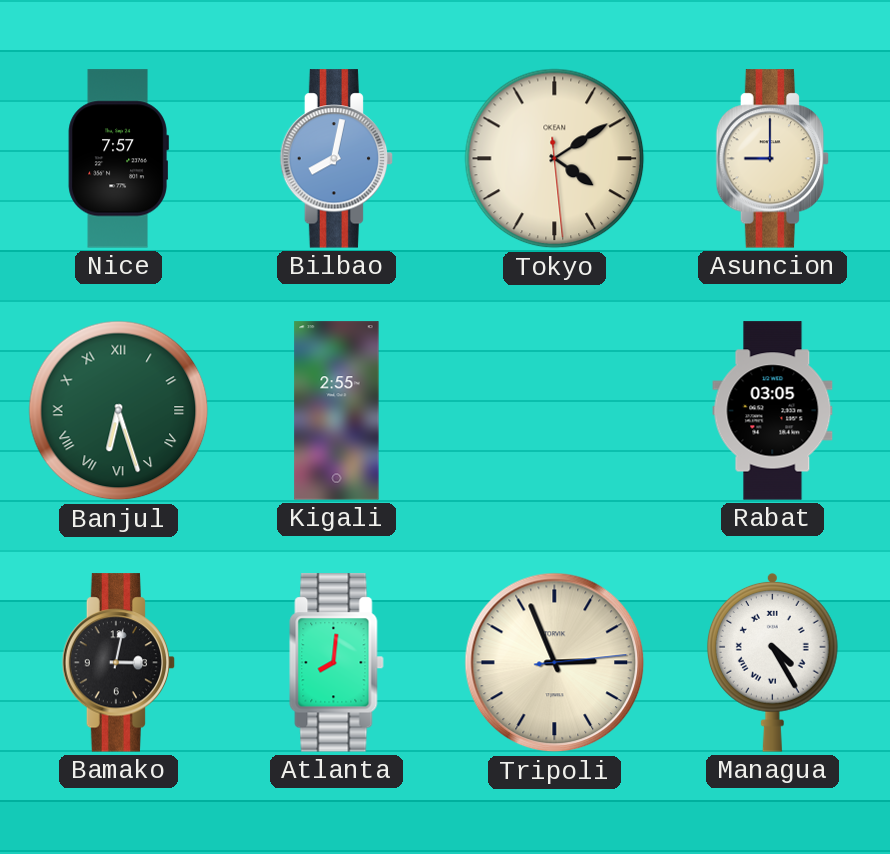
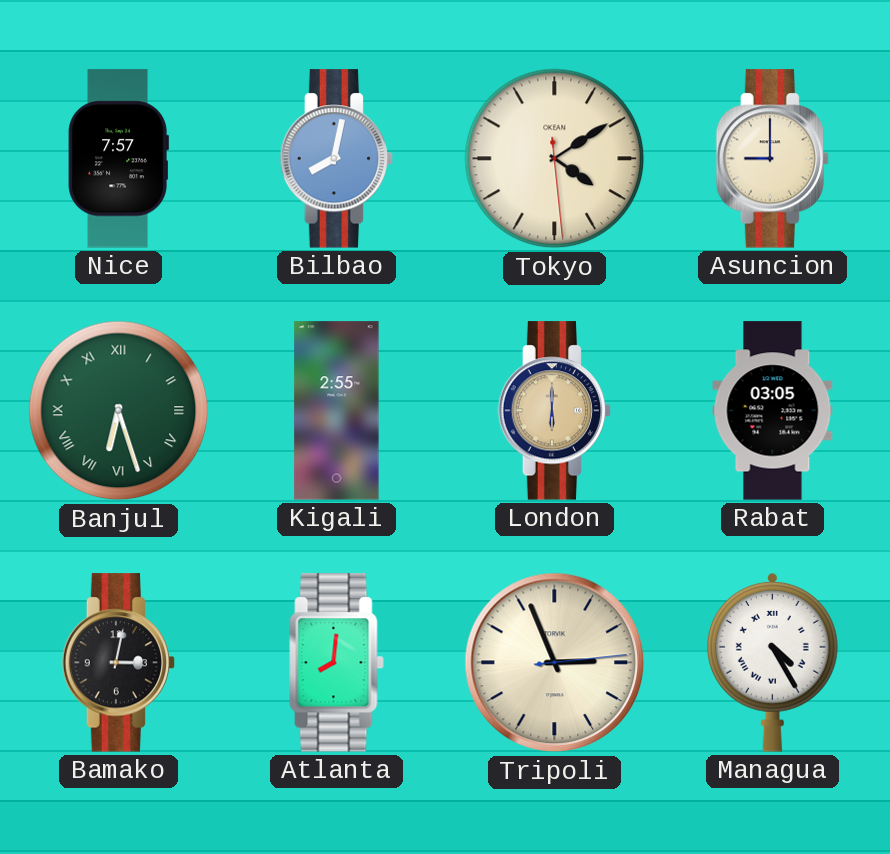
London: none -> 6:00 (555, 411)
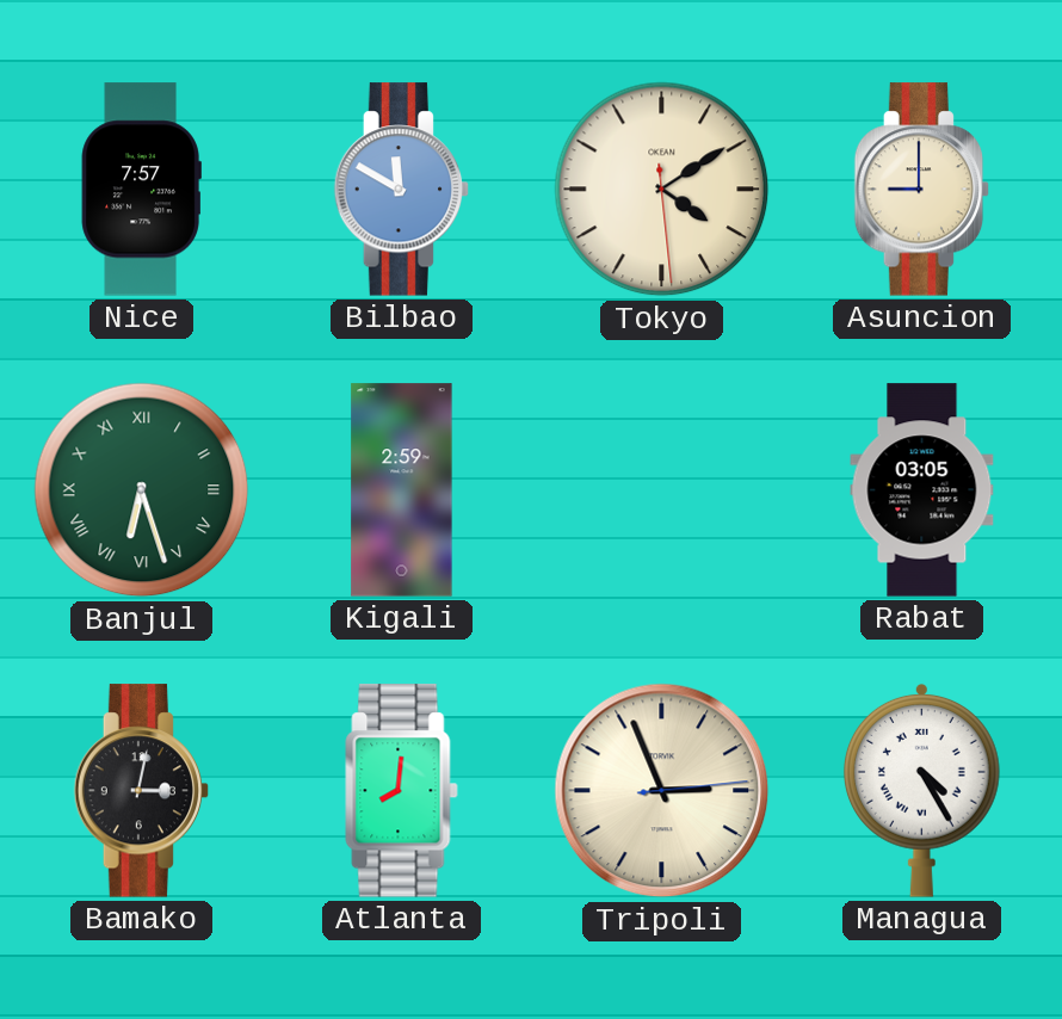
Bilbao: 8:02 -> 11:50 (402, 190)
Kigali: 2:55 -> 2:59 (402, 490)
London: 6:00 -> none (555, 411)
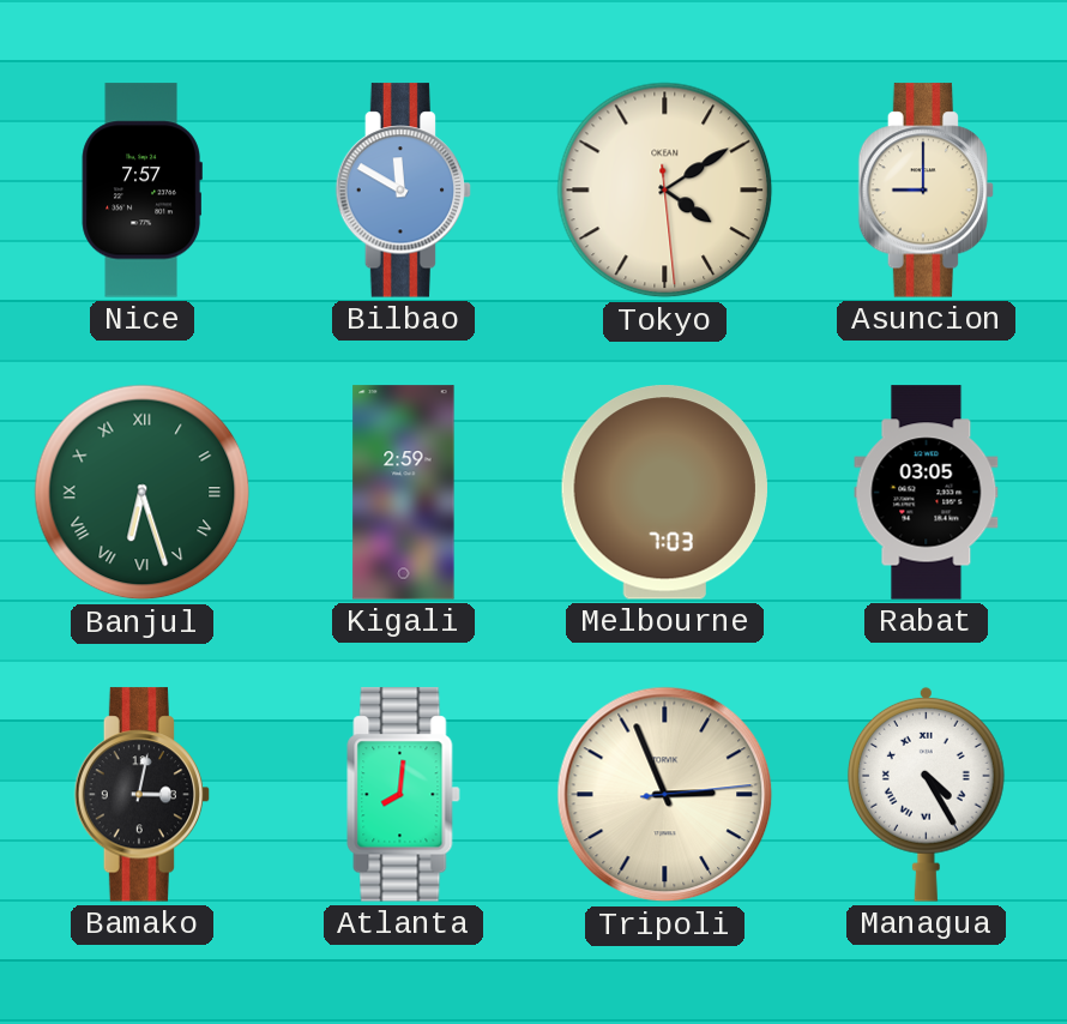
Melbourne: none -> 7:03 (664, 493)
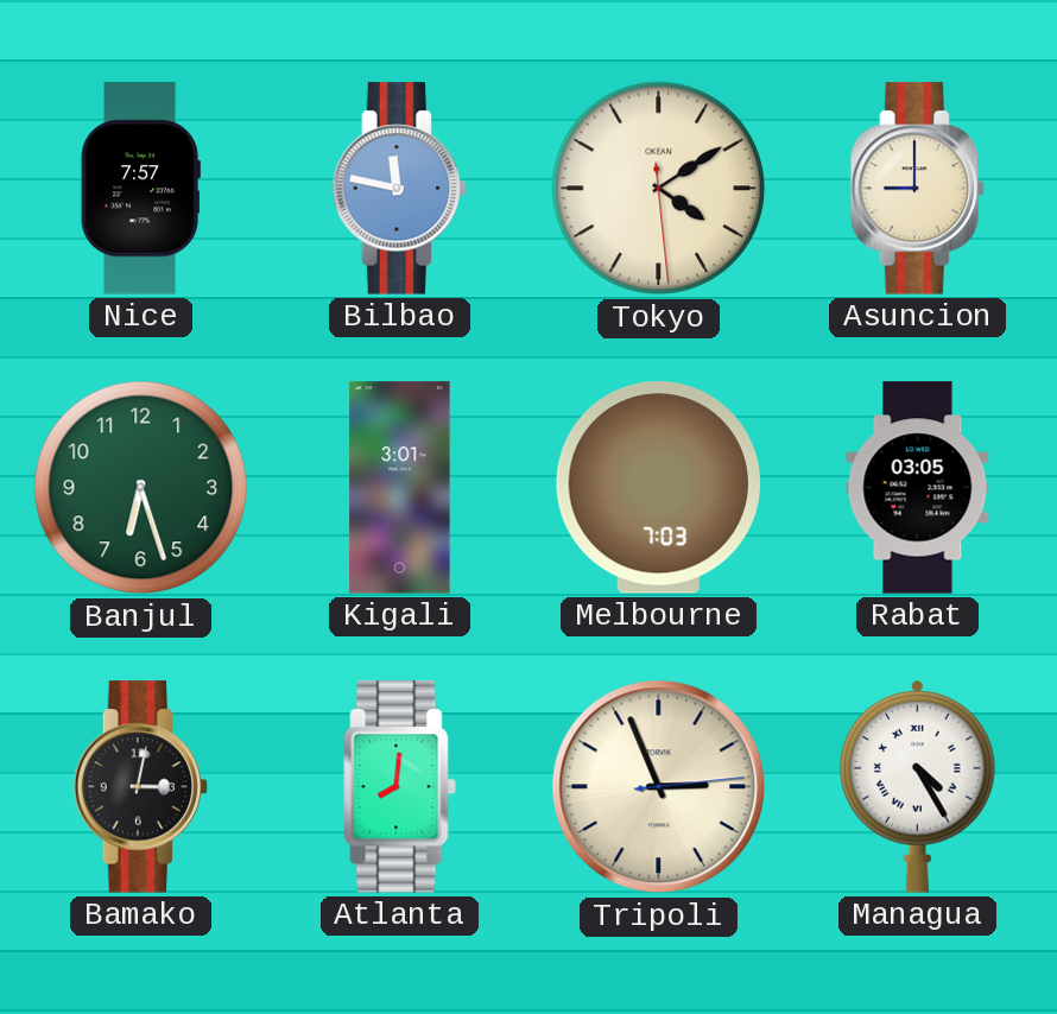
Bilbao: 11:50 -> 11:47 (400, 189)
Banjul numerals: Roman -> Arabic (141, 488)
Kigali: 2:59 -> 3:01 (400, 488)
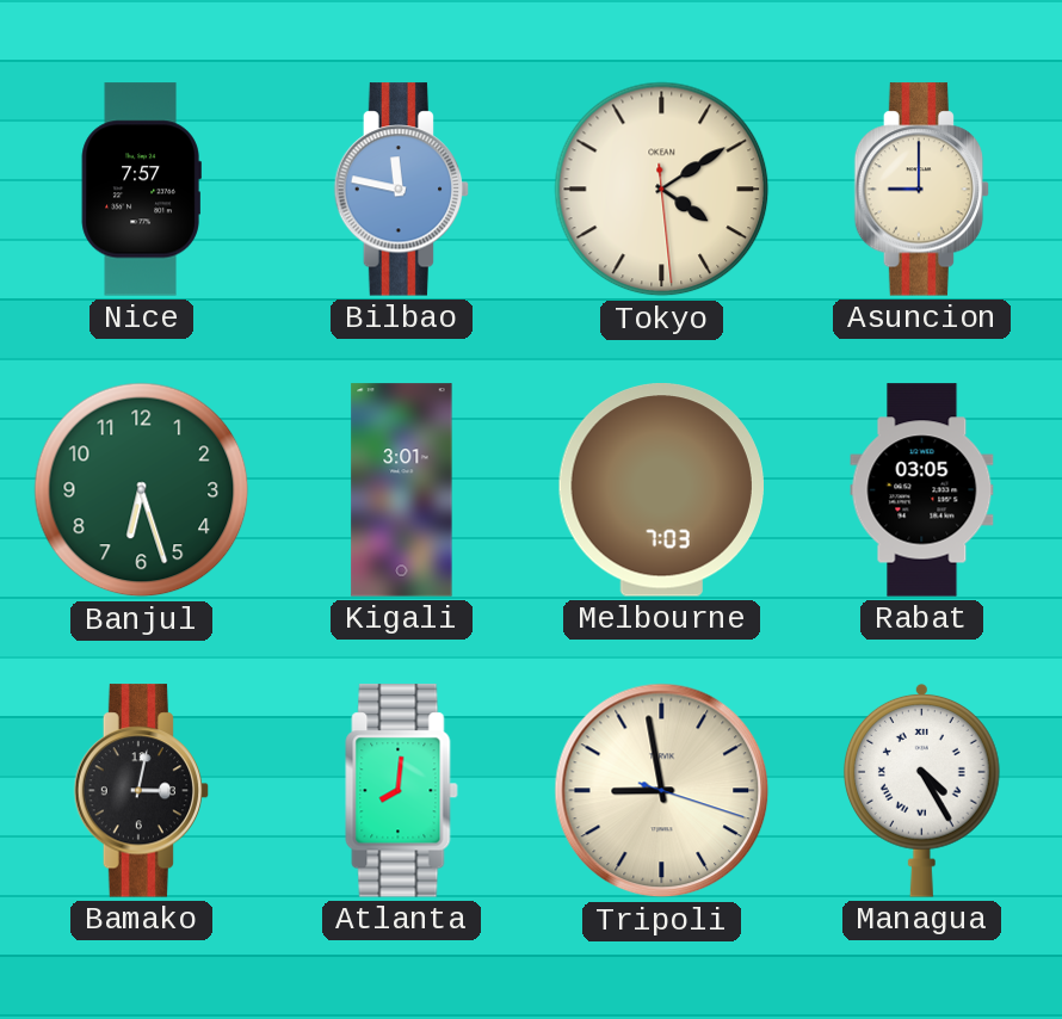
Tripoli: 2:56 -> 8:58 (662, 791)
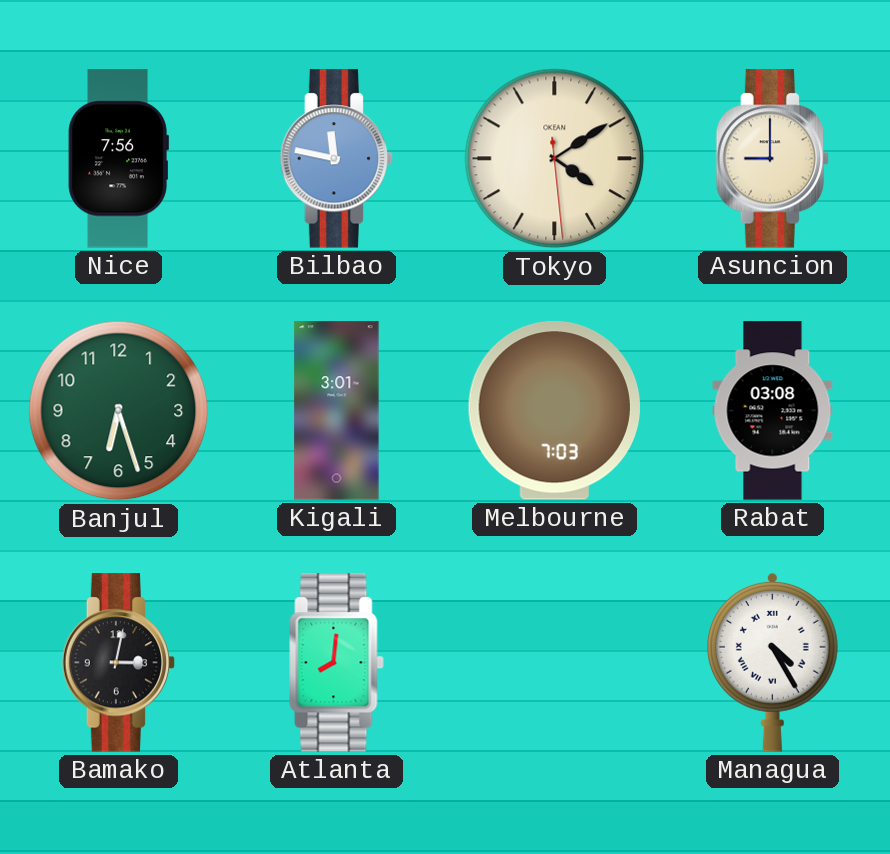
Nice: 7:57 -> 7:56 (118, 159)
Rabat: 03:05 -> 03:08 (773, 411)
Tripoli: 8:58 -> none (662, 791)
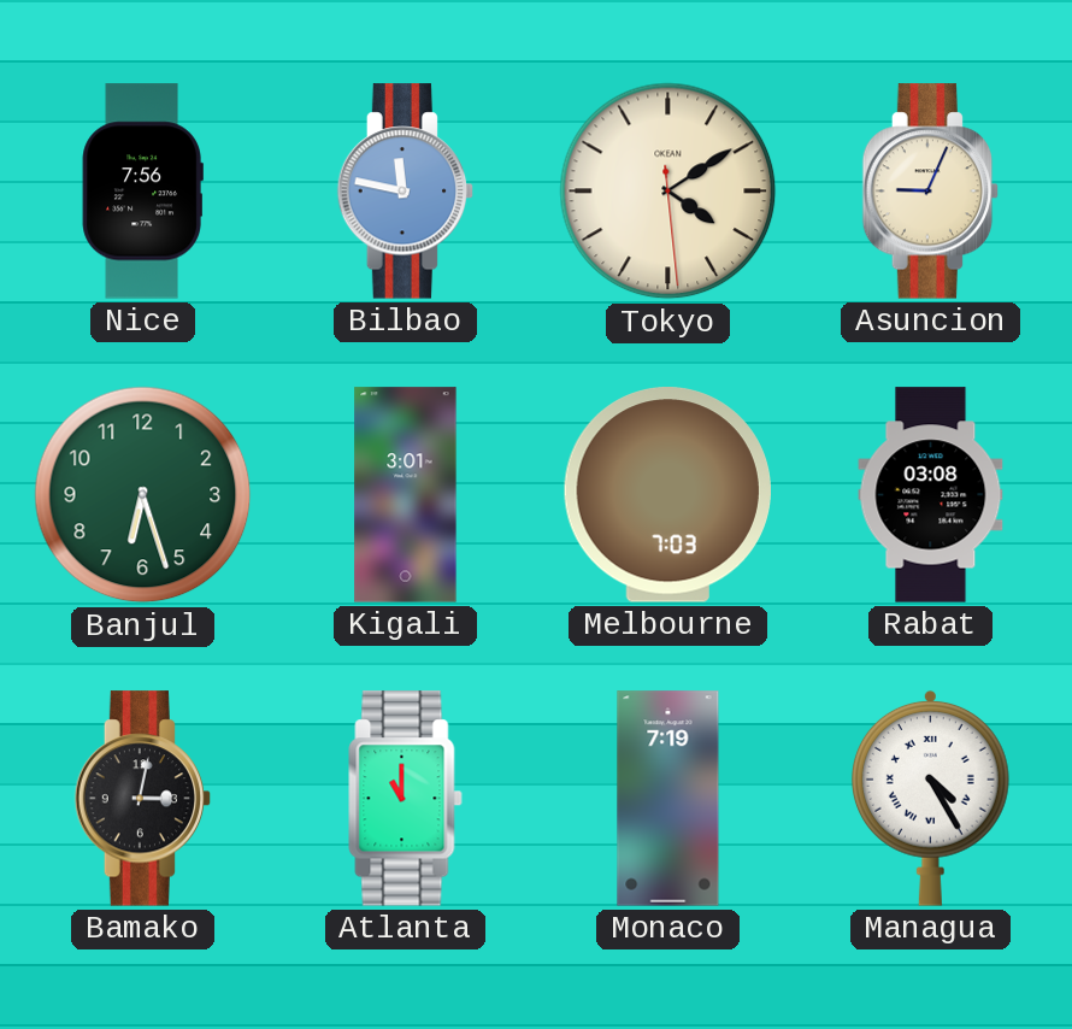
Asuncion: 9:00 -> 9:04 (931, 192)
Atlanta: 8:01 -> 11:00 (406, 799)
Monaco: none -> 7:19 (668, 799)
